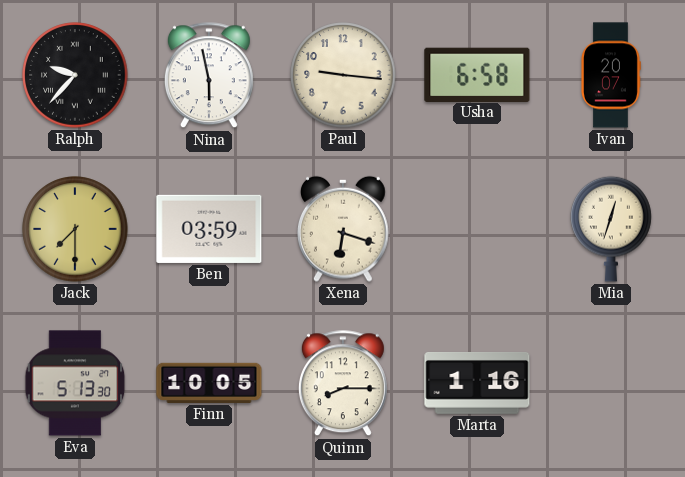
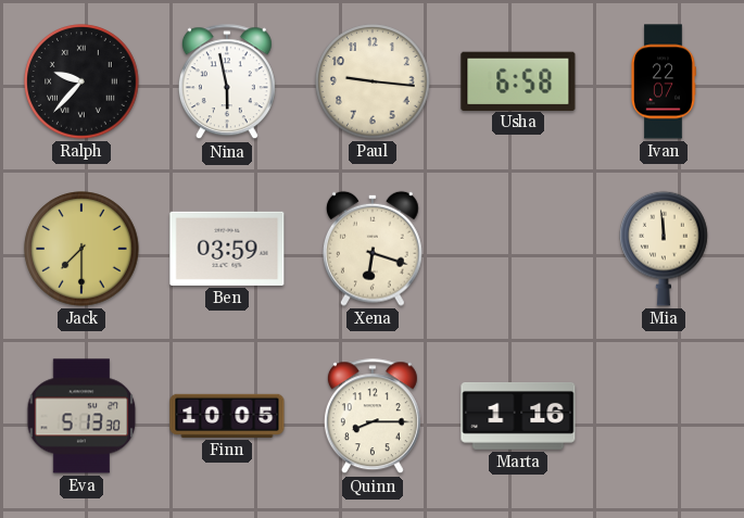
Ivan: 20:07 -> 22:07 (664, 81)
Mia: 12:33 -> 11:59 (664, 249)
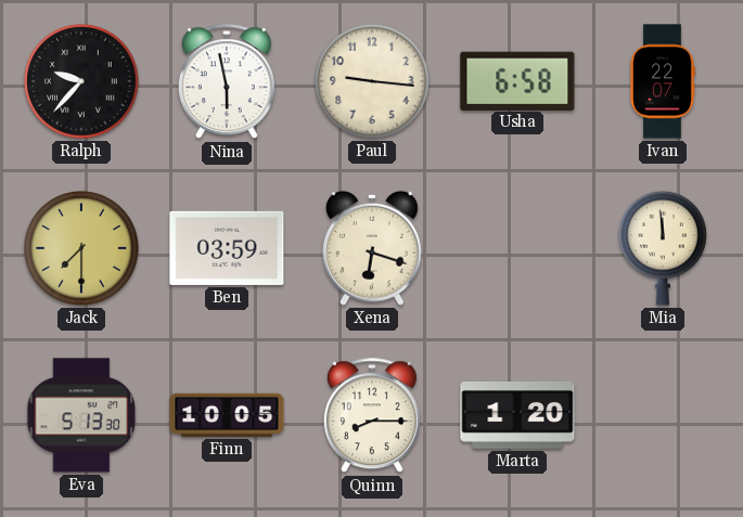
Marta: 1:16 -> 1:20 (517, 416)
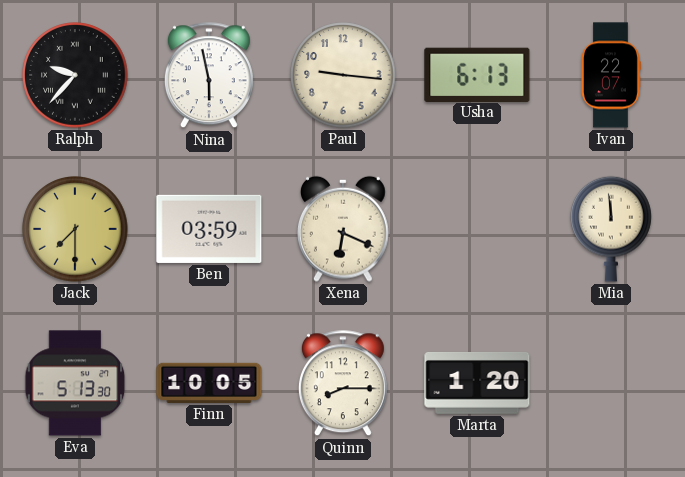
Usha: 6:58 -> 6:13 (477, 74)
Xena: 6:18 -> 6:19 (344, 229)
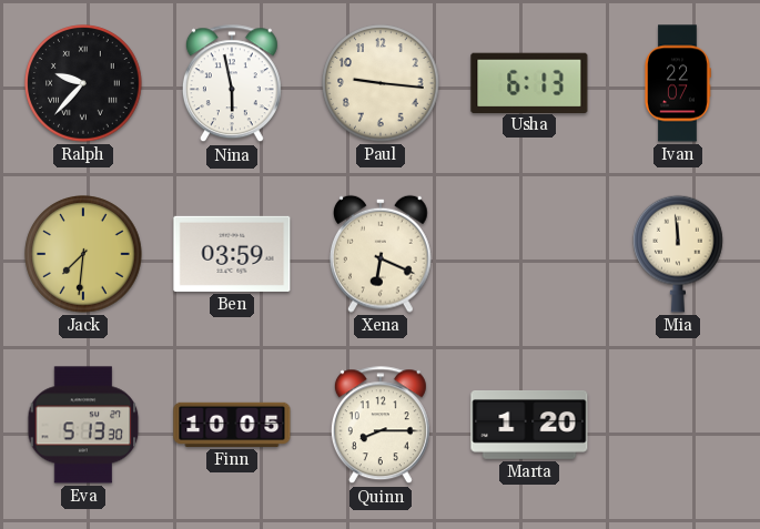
Jack: 7:30 -> 7:31 (83, 254)
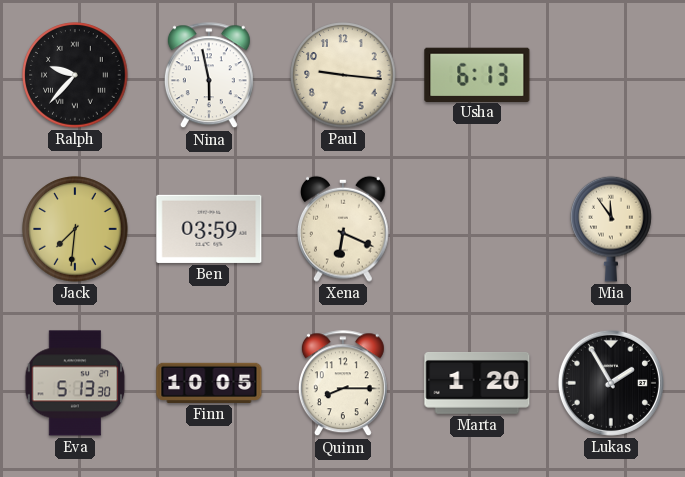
Ivan: 22:07 -> none (678, 83)
Mia: 11:59 -> 11:54 (611, 229)
Lukas: none -> 1:55 (611, 383)
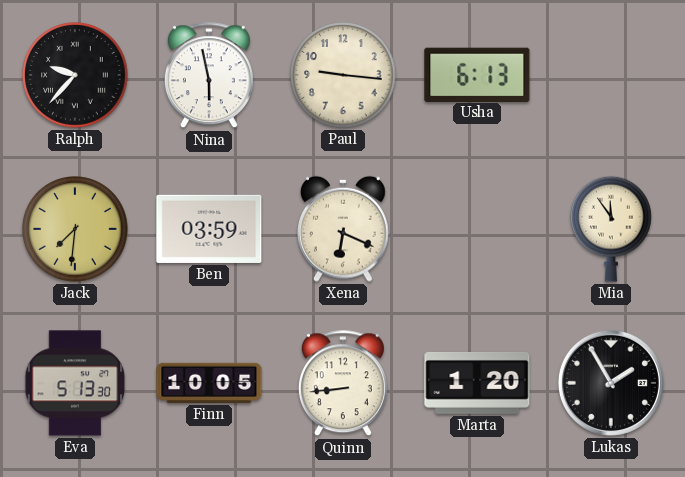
Quinn: 8:15 -> 8:44 (343, 384)
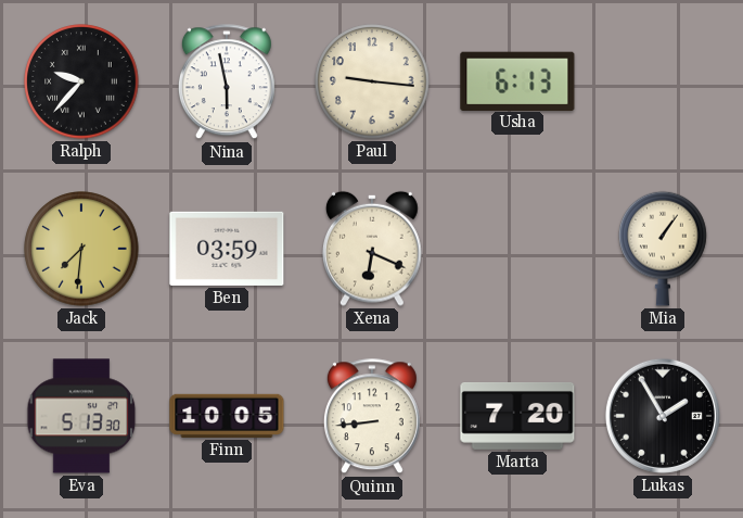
Mia: 11:54 -> 1:06 (663, 249)
Marta: 1:20 -> 7:20 (517, 417)
